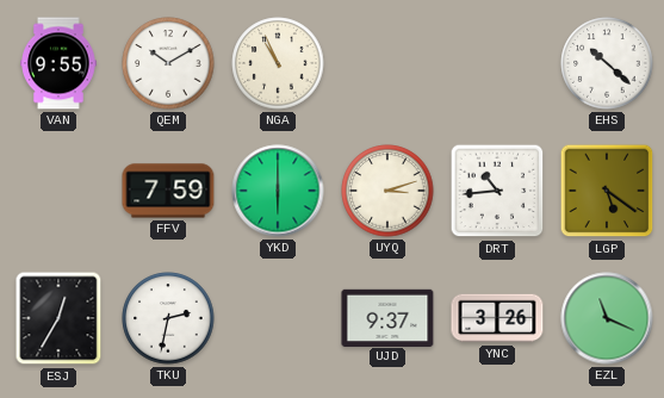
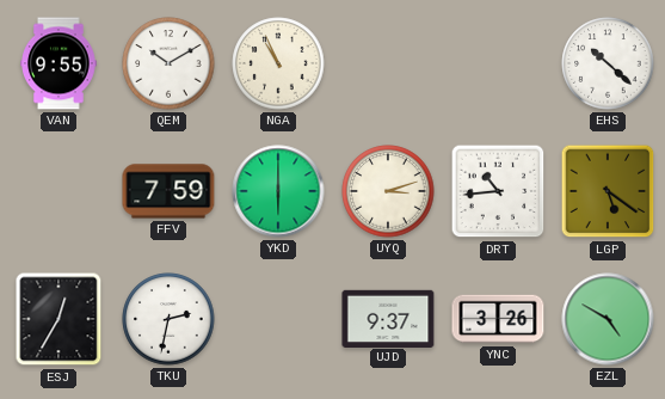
EZL: 11:19 -> 4:50 (608, 319)
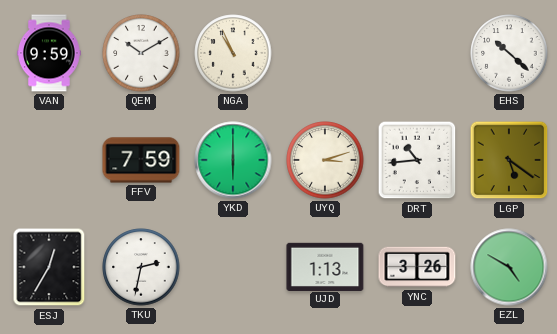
VAN: 9:55 -> 9:59 (49, 53)
UJD: 9:37 -> 1:13 (325, 266)
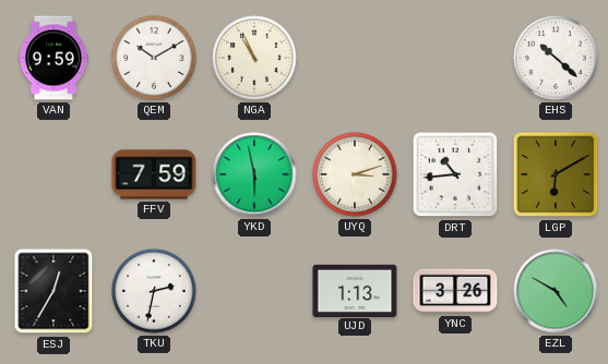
YKD: 6:00 -> 5:58 (254, 174)
LGP: 5:21 -> 6:10 (556, 174)
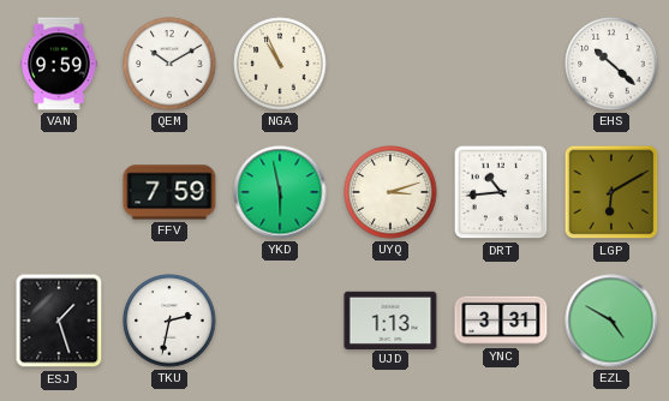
ESJ: 12:35 -> 1:27 (59, 321)
YNC: 3:26 -> 3:31 (501, 321)
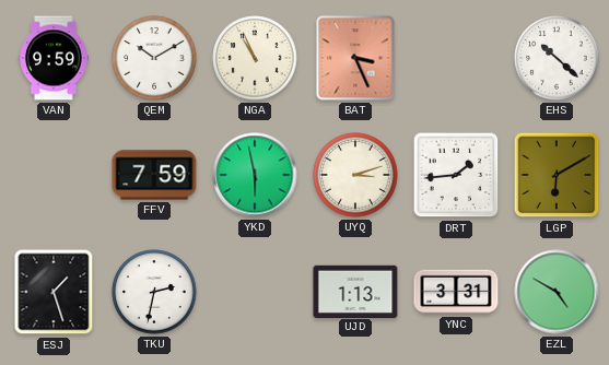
BAT: none -> 3:26 (355, 58)
DRT: 10:44 -> 1:44 (456, 175)
